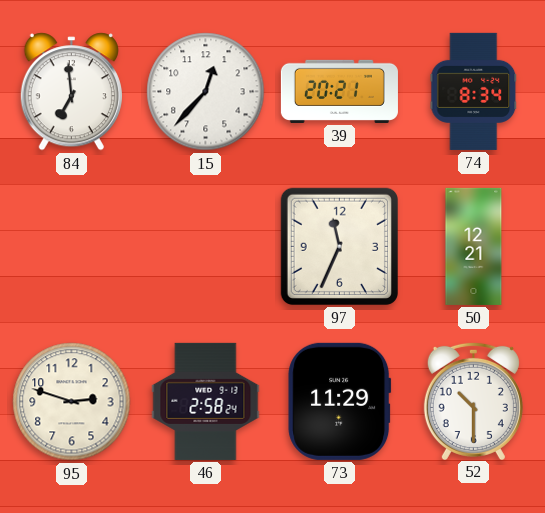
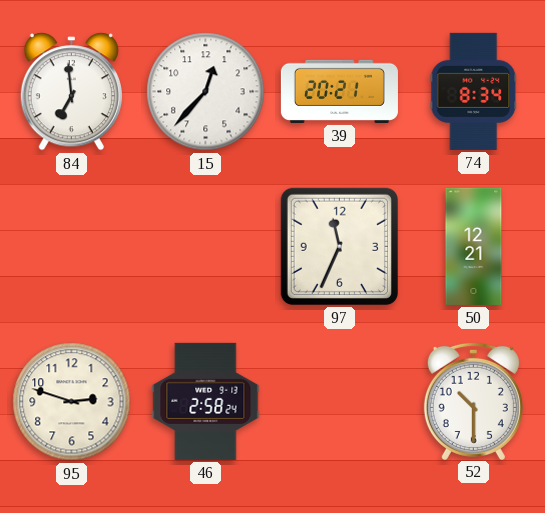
73: 11:29 -> none (340, 401)
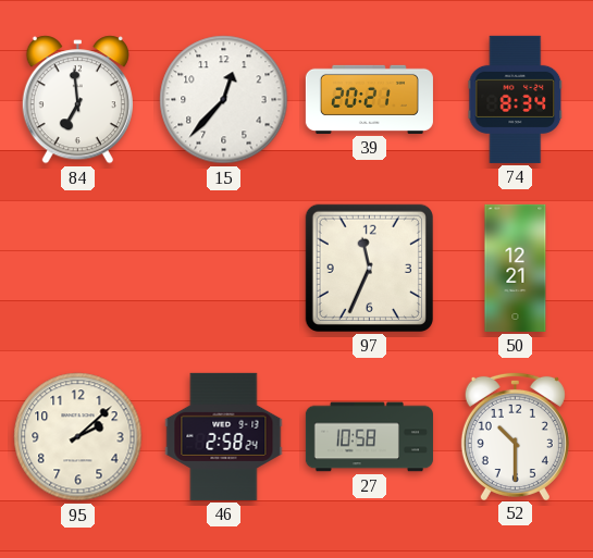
95: 2:48 -> 2:08 (78, 437)
27: none -> 10:58 (369, 437)
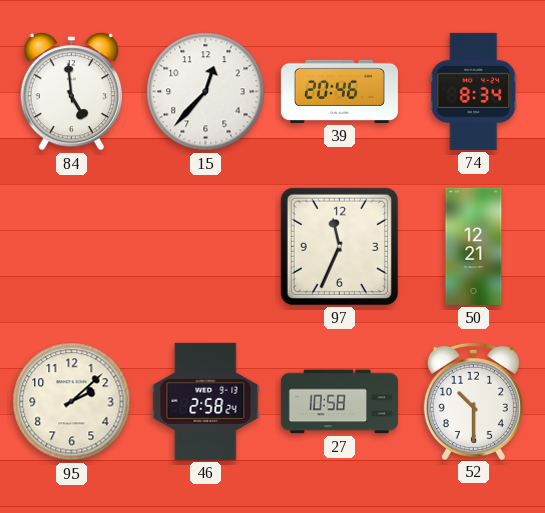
84: 6:59 -> 4:59 (71, 92)
39: 20:21 -> 20:46 (339, 91)
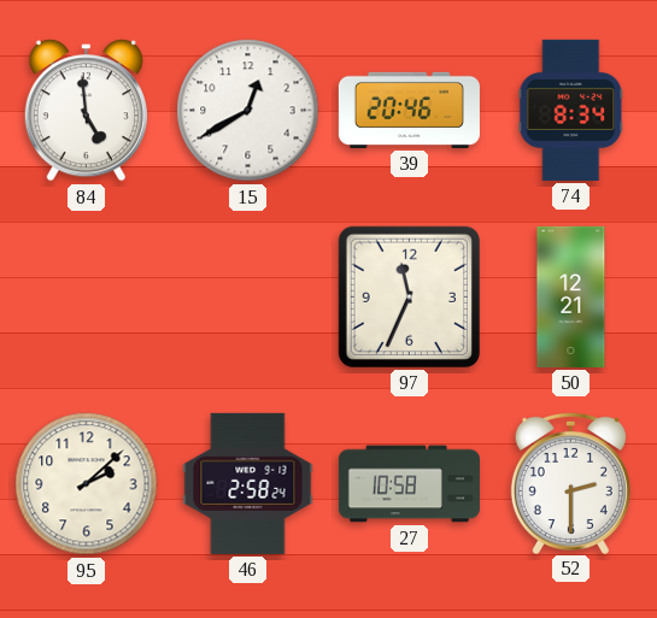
15: 12:37 -> 12:40 (248, 111)
52: 10:30 -> 2:30 (570, 482)
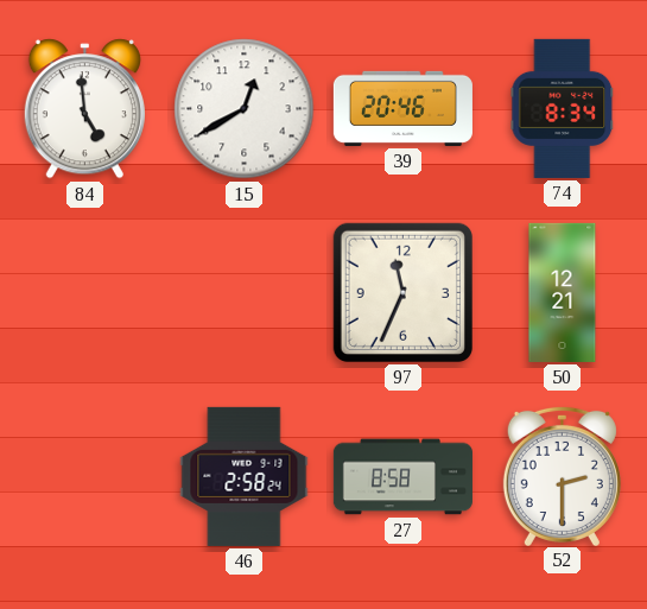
95: 2:08 -> none (87, 484)
27: 10:58 -> 8:58 (402, 477)
